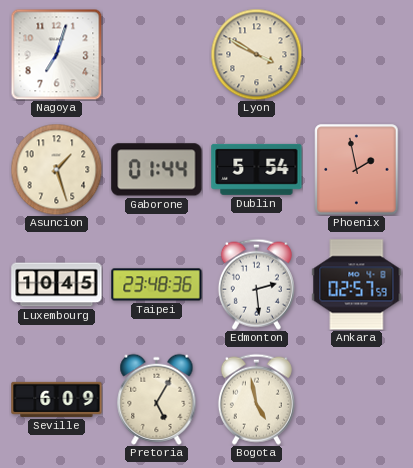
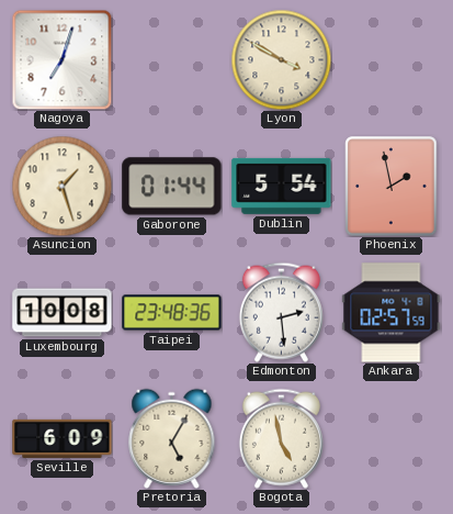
Luxembourg: 10:45 -> 10:08 (63, 313)
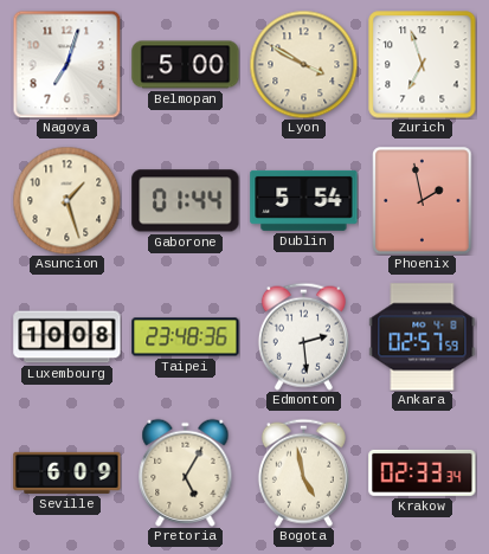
Belmopan: none -> 5:00 (186, 65)
Zurich: none -> 6:57 (423, 65)
Krakow: none -> 02:33 (423, 472)
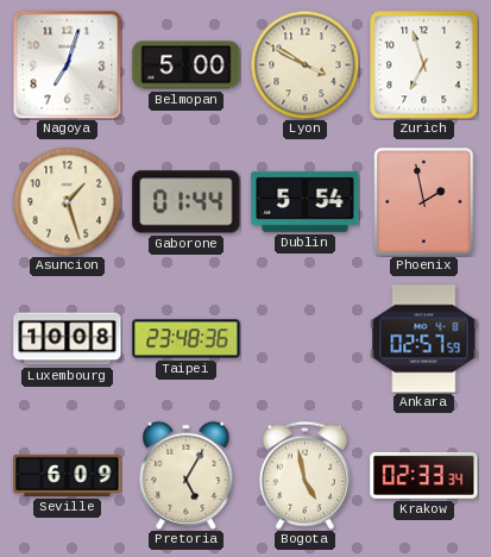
Edmonton: 2:29 -> none (303, 336)
